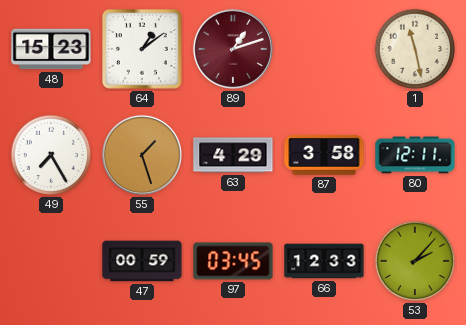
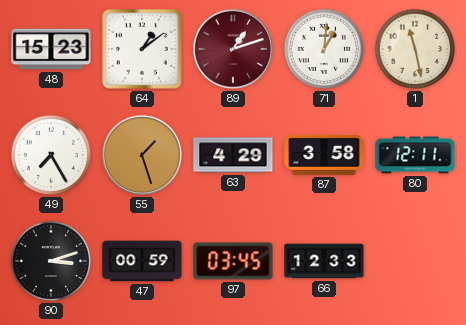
71: none -> 1:01 (324, 49)
90: none -> 3:12 (51, 261)
53: 2:07 -> none (415, 261)
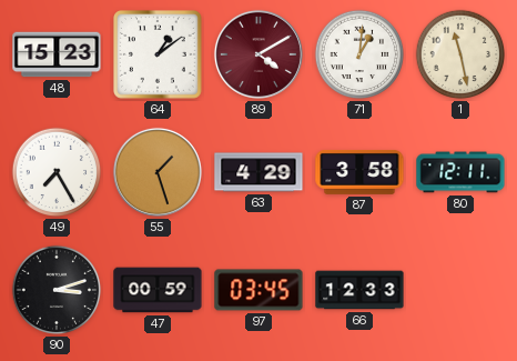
89: 1:12 -> 4:10 (258, 54)
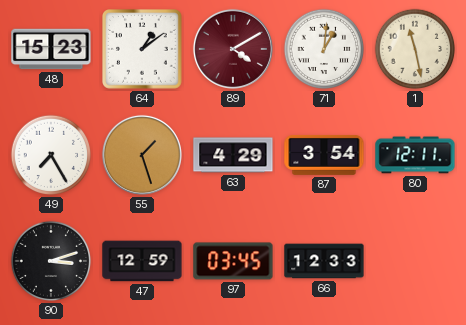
87: 3:58 -> 3:54 (324, 155)
47: 00:59 -> 12:59 (142, 261)
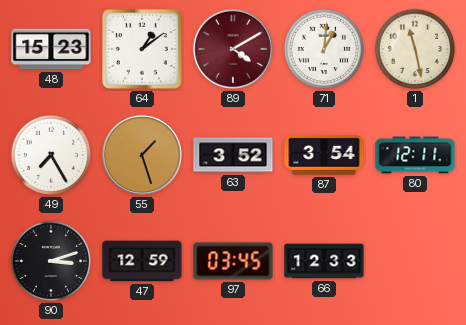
63: 4:29 -> 3:52 (233, 155)
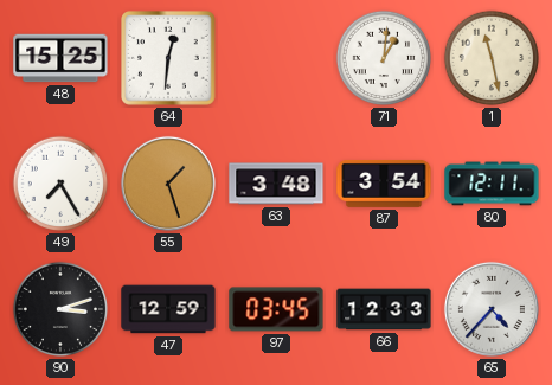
48: 15:23 -> 15:25 (60, 58)
64: 1:09 -> 12:31 (169, 59)
89: 4:10 -> none (233, 49)
63: 3:52 -> 3:48 (276, 184)
65: none -> 4:37 (492, 309)
